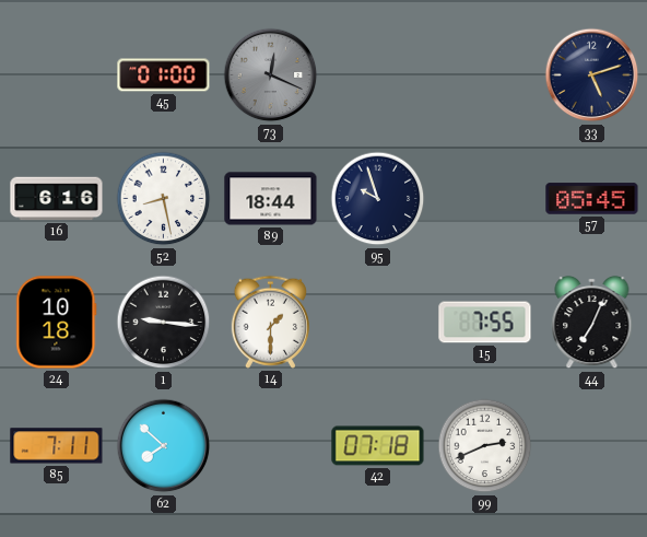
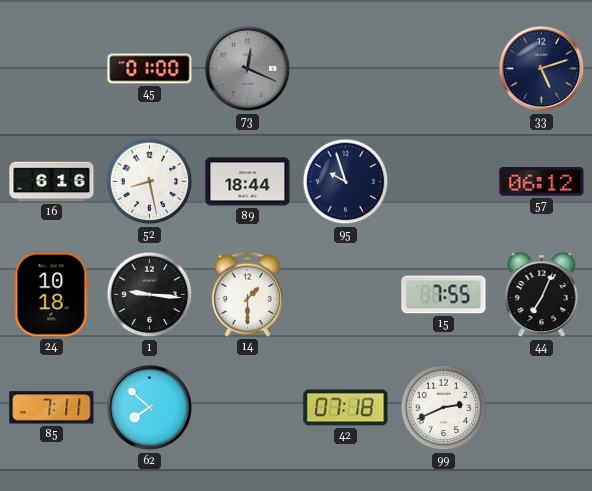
57: 05:45 -> 06:12 (542, 182)
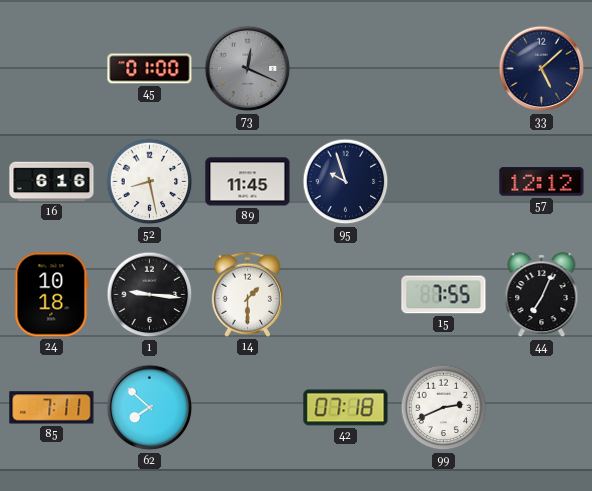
33: 5:12 -> 5:08 (542, 69)
89: 18:44 -> 11:45 (248, 182)
57: 06:12 -> 12:12 (542, 182)
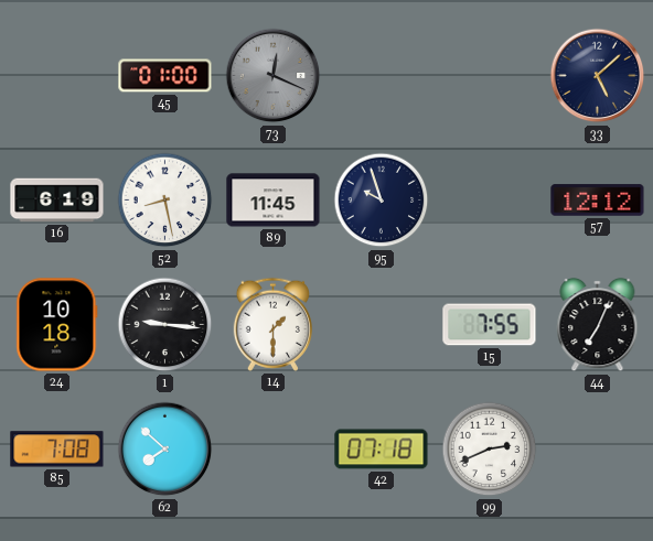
16: 6:16 -> 6:19 (57, 201)
85: 7:11 -> 7:08 (57, 450)
